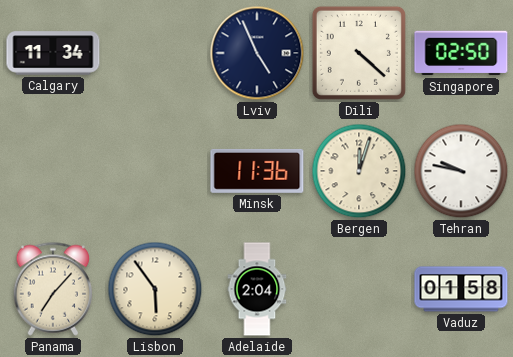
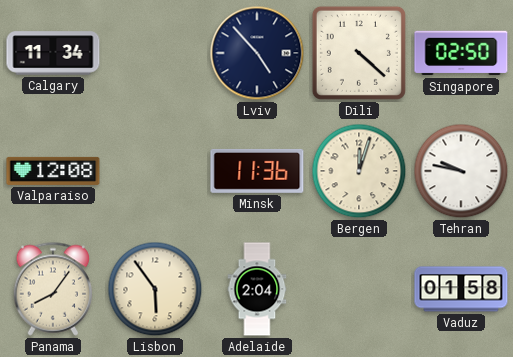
Lviv: 4:56 -> 4:53 (257, 53)
Valparaiso: none -> 12:08 (53, 171)
Panama: 7:07 -> 8:06 (53, 289)
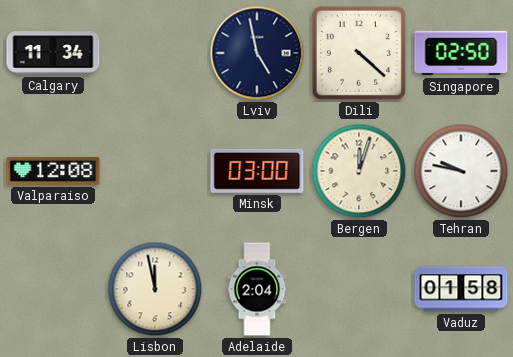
Lviv: 4:53 -> 4:58 (257, 53)
Minsk: 11:36 -> 03:00 (257, 171)
Panama: 8:06 -> none (53, 289)
Lisbon: 5:54 -> 11:58 (155, 289)
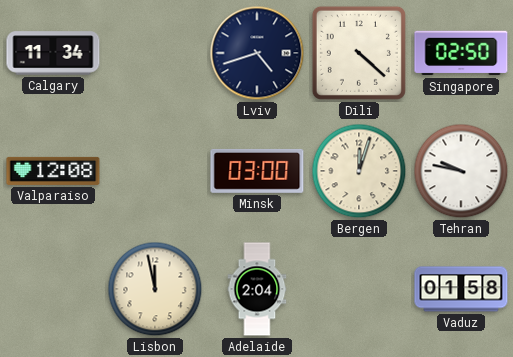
Lviv: 4:58 -> 4:42 (257, 53)
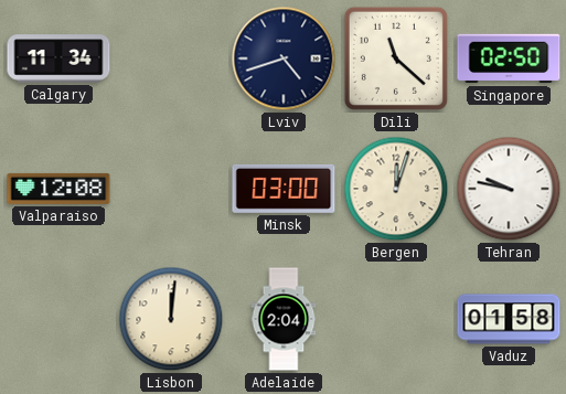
Dili: 4:22 -> 11:22 (396, 58)
Lisbon: 11:58 -> 12:01 (171, 319)
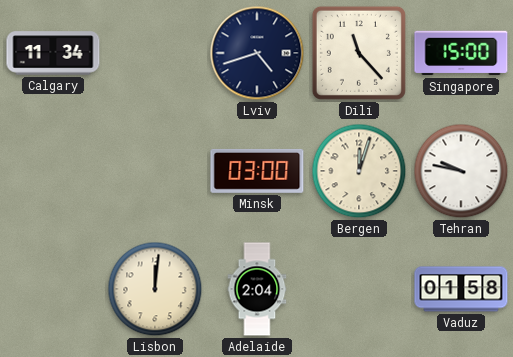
Dili: 11:22 -> 11:23 (359, 53)
Singapore: 02:50 -> 15:00 (461, 53)
Valparaiso: 12:08 -> none (58, 189)
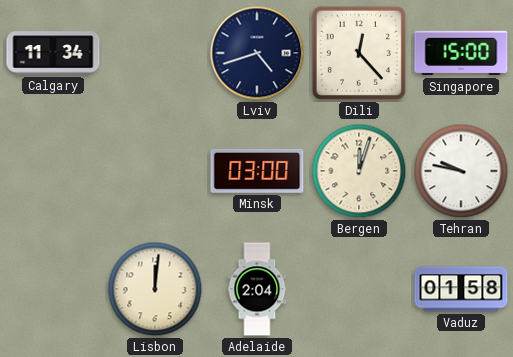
Dili: 11:23 -> 12:23 (359, 53)
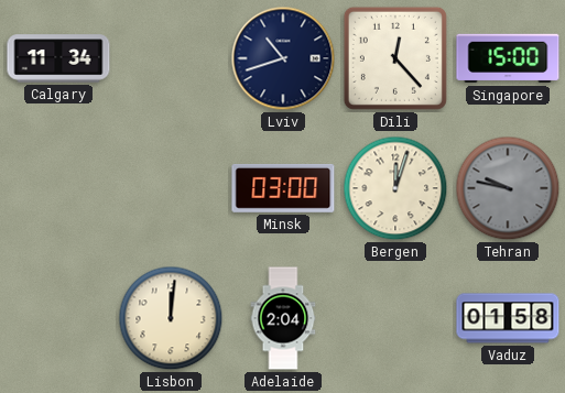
Lviv: 4:42 -> 10:42 (283, 58)
Tehran dial: white -> grey (508, 188)
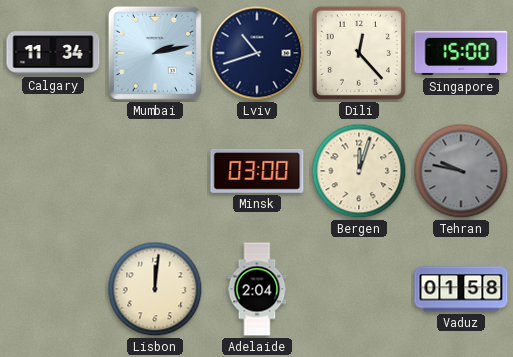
Mumbai: none -> 2:13 (155, 53)
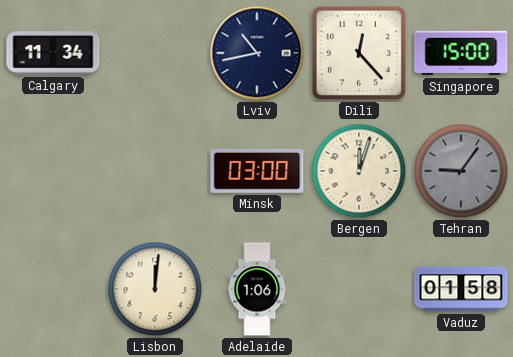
Mumbai: 2:13 -> none (155, 53)
Lviv: 10:42 -> 10:43 (257, 53)
Tehran: 9:47 -> 9:06 (461, 171)
Adelaide: 2:04 -> 1:06 (257, 289)
